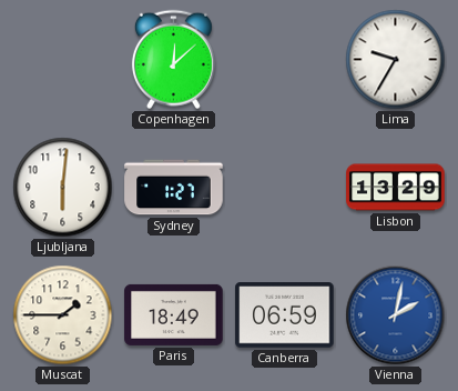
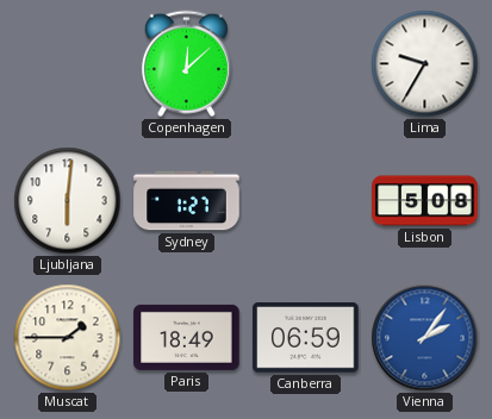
Lisbon: 13:29 -> 5:08 (425, 201)
Vienna: 2:02 -> 2:06 (425, 338)
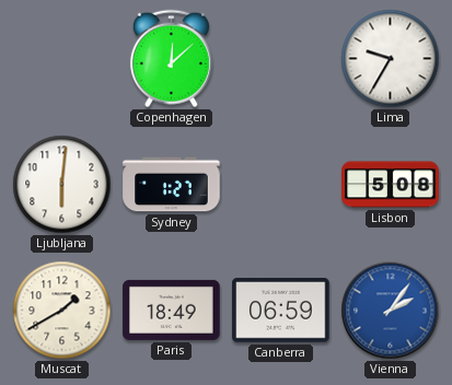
Muscat: 1:45 -> 1:40 (62, 311)
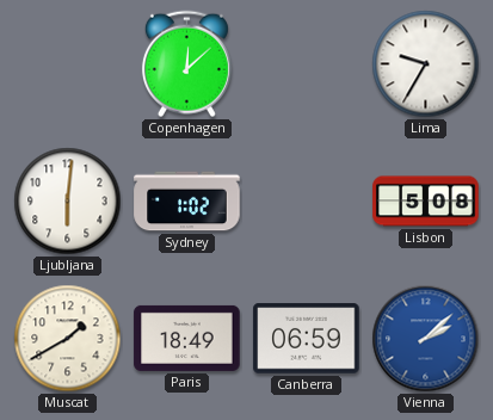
Sydney: 1:27 -> 1:02 (187, 202)
Vienna: 2:06 -> 2:08 (426, 339)
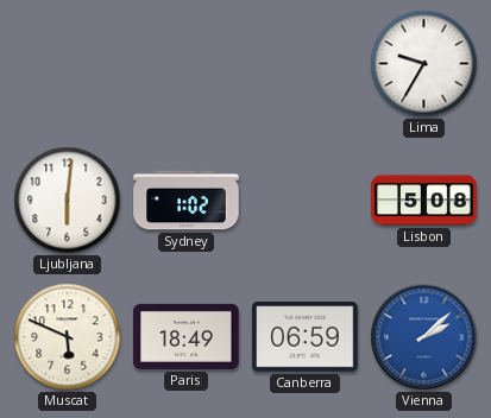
Copenhagen: 12:08 -> none (186, 64)
Muscat: 1:40 -> 5:49 (68, 337)
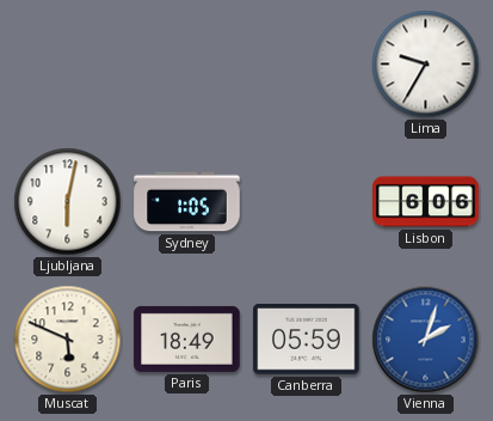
Ljubljana: 6:01 -> 6:02 (68, 202)
Sydney: 1:02 -> 1:05 (187, 202)
Lisbon: 5:08 -> 6:06 (426, 202)
Canberra: 06:59 -> 05:59 (307, 340)
Vienna: 2:08 -> 2:03 (426, 340)
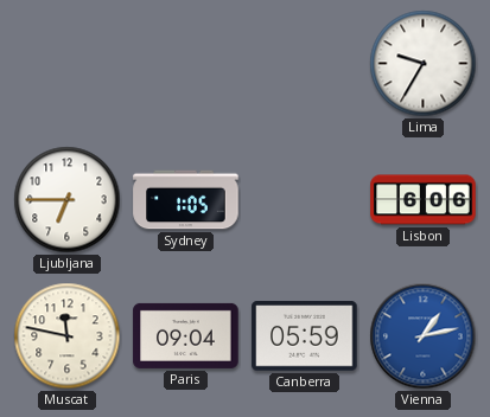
Ljubljana: 6:02 -> 6:45 (68, 200)
Muscat: 5:49 -> 11:47 (68, 336)
Paris: 18:49 -> 09:04 (186, 335)
Vienna: 2:03 -> 1:13 (424, 336)
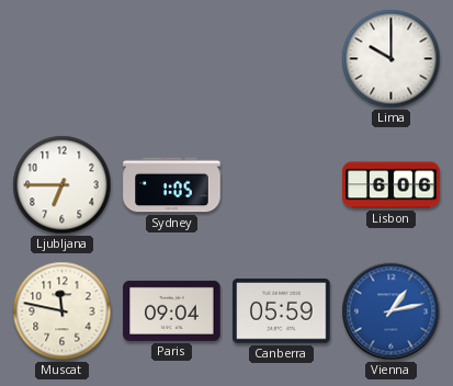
Lima: 9:35 -> 10:00 (392, 59)
